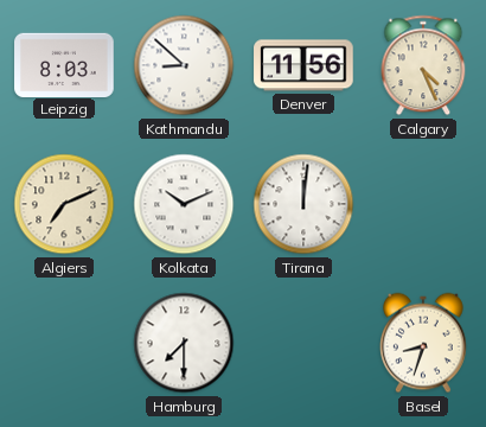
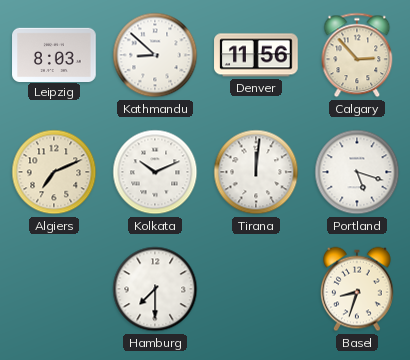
Calgary: 4:26 -> 2:53 (357, 55)
Portland: none -> 5:18 (357, 172)
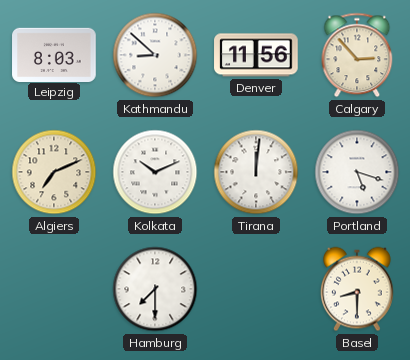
Basel: 8:33 -> 8:30 (358, 289)
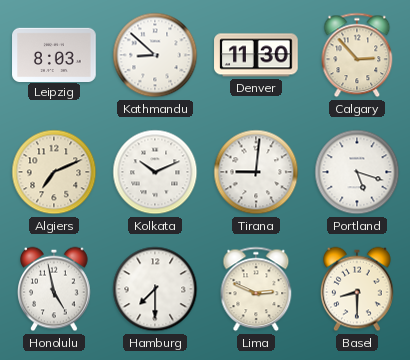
Denver: 11:56 -> 11:30 (256, 55)
Tirana: 12:01 -> 9:01 (256, 172)
Honolulu: none -> 4:58 (55, 289)
Lima: none -> 2:49 (256, 289)
